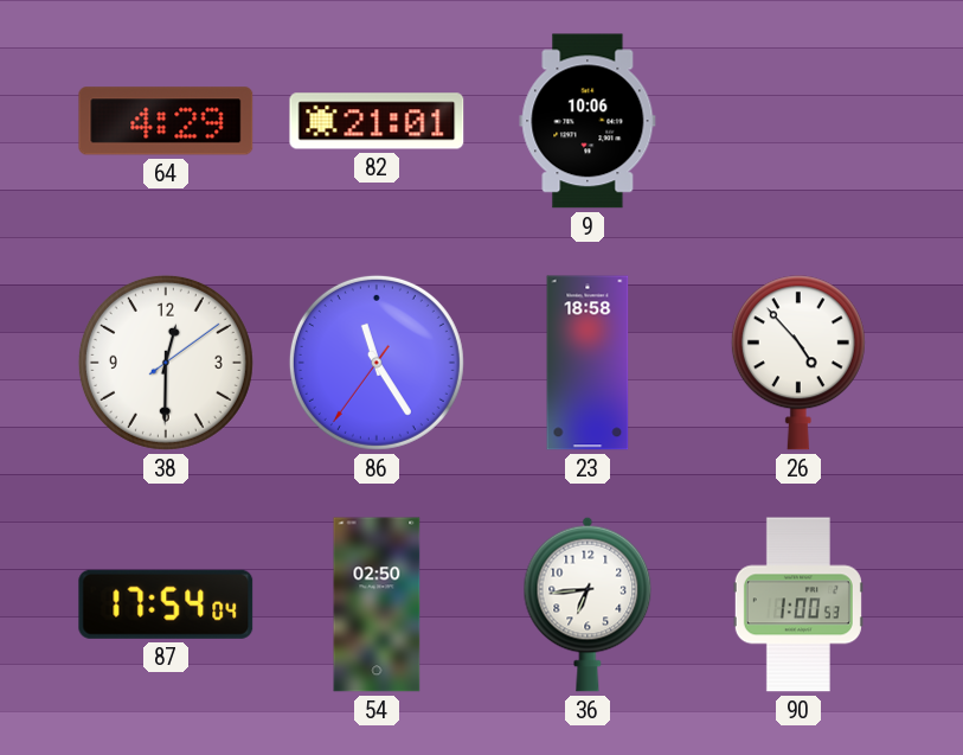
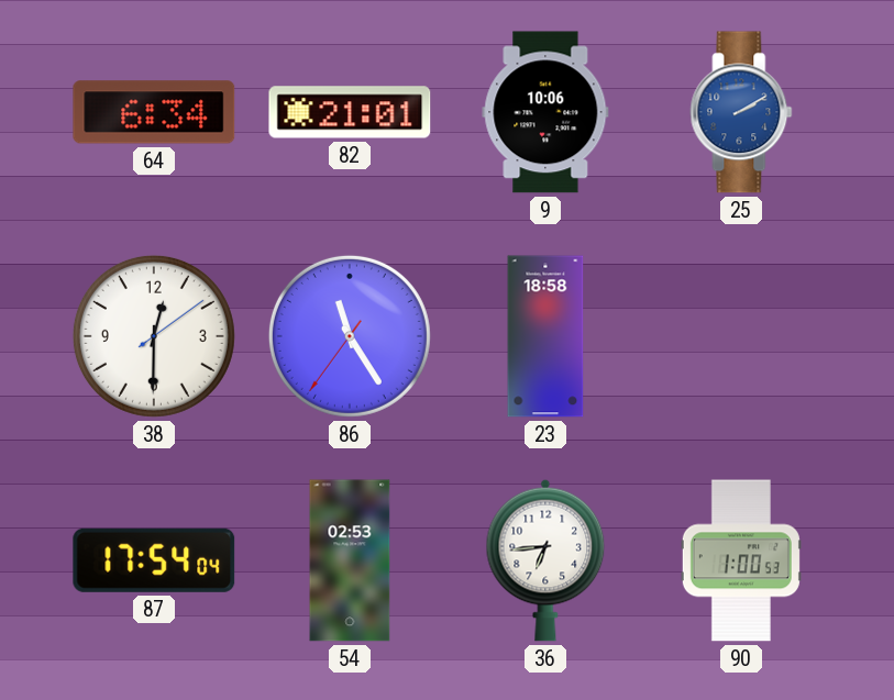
64: 4:29 -> 6:34 (154, 112)
25: none -> 2:10 (741, 112)
26: 4:53 -> none (798, 363)
54: 02:50 -> 02:53 (350, 560)
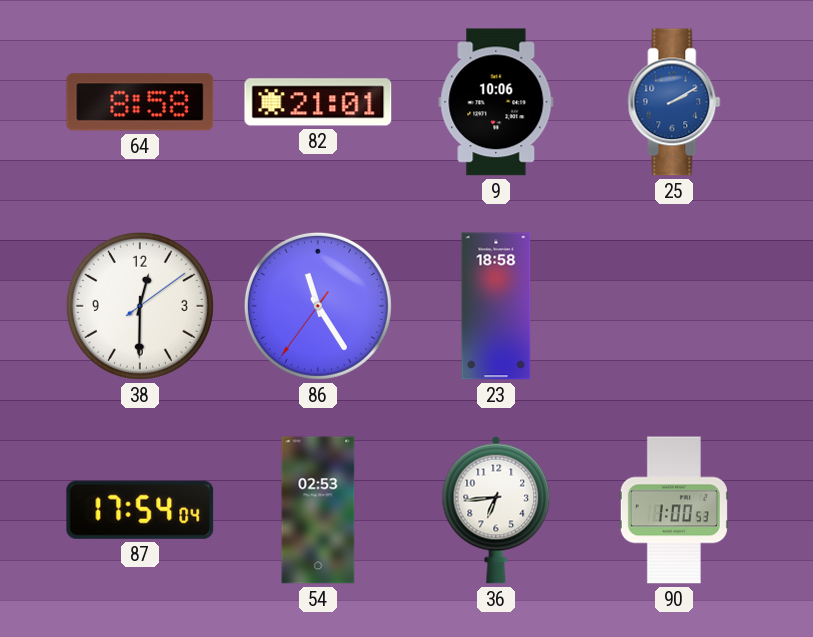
64: 6:34 -> 8:58 (140, 102)
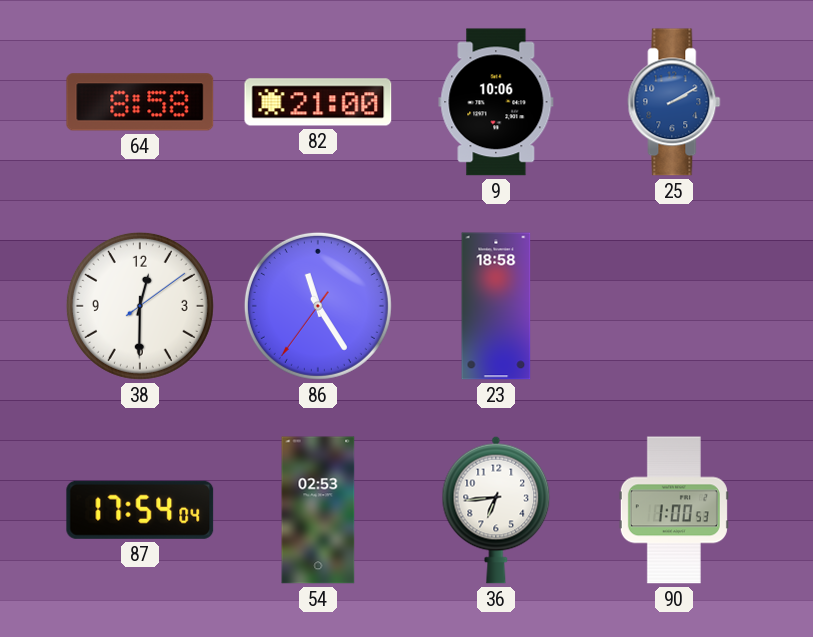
82: 21:01 -> 21:00 (318, 102)
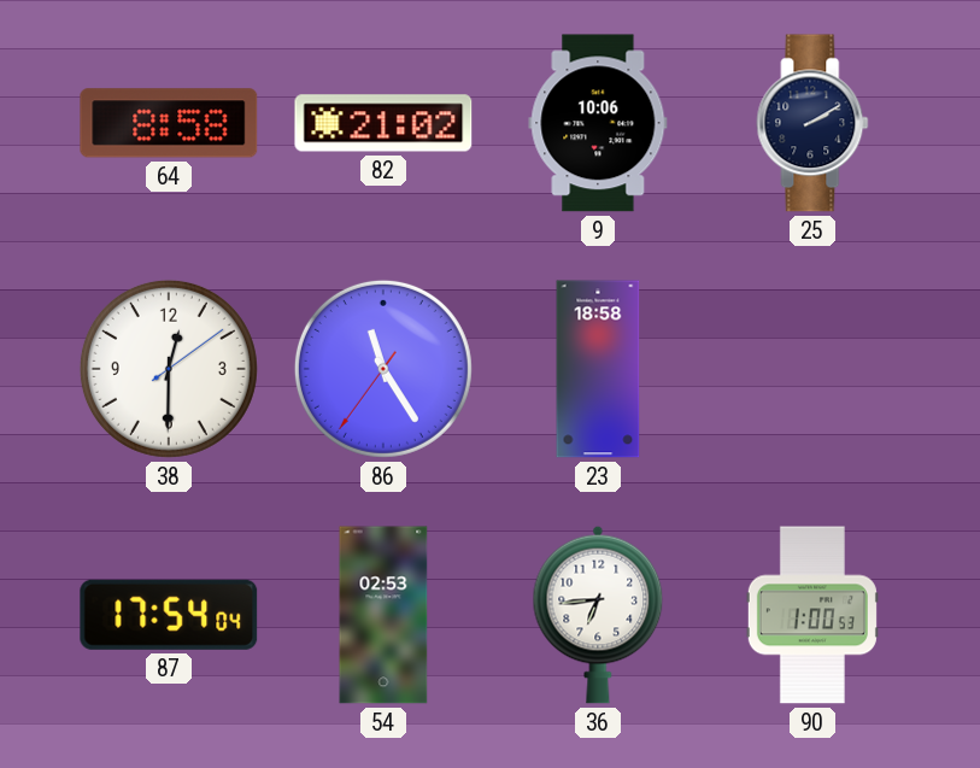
82: 21:00 -> 21:02 (383, 123)
25 dial: blue -> navy (812, 123)
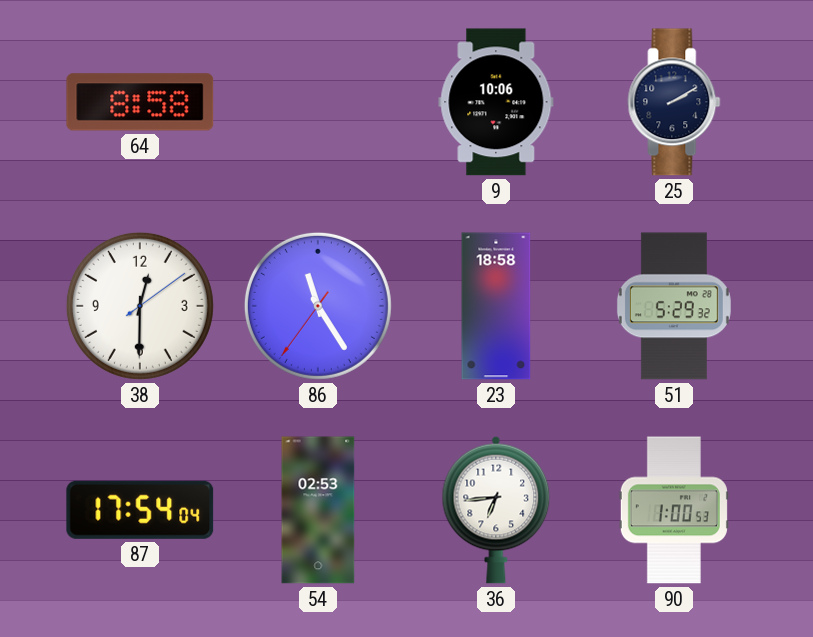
82: 21:02 -> none (383, 123)
51: none -> 5:29 (674, 306)
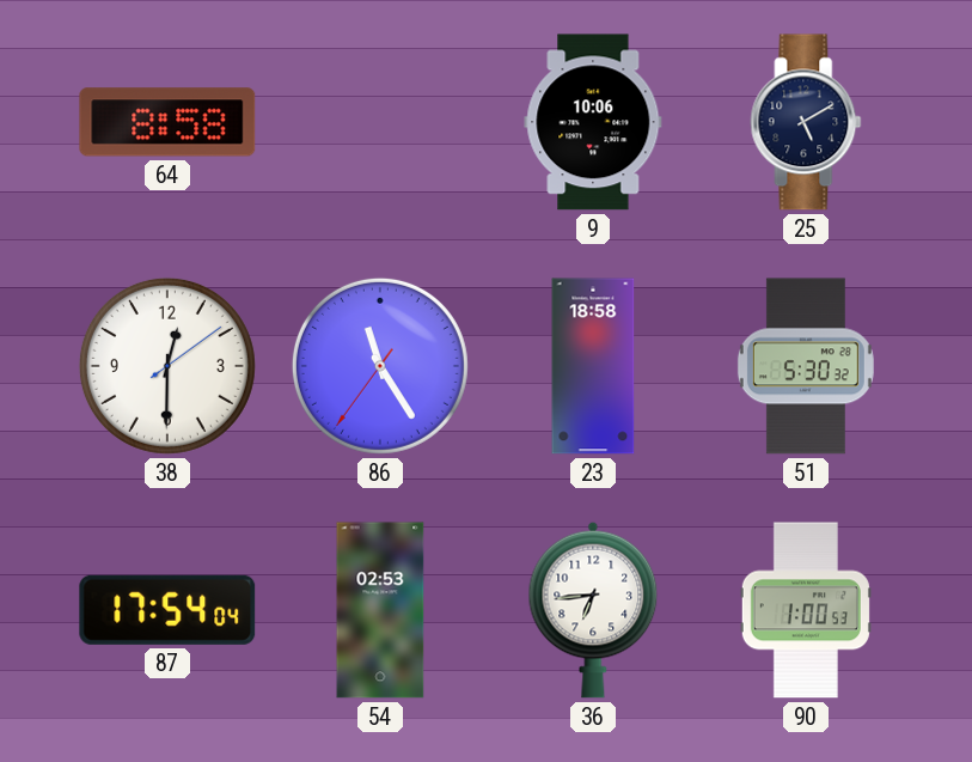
25: 2:10 -> 5:10 (806, 122)
51: 5:29 -> 5:30 (806, 366)
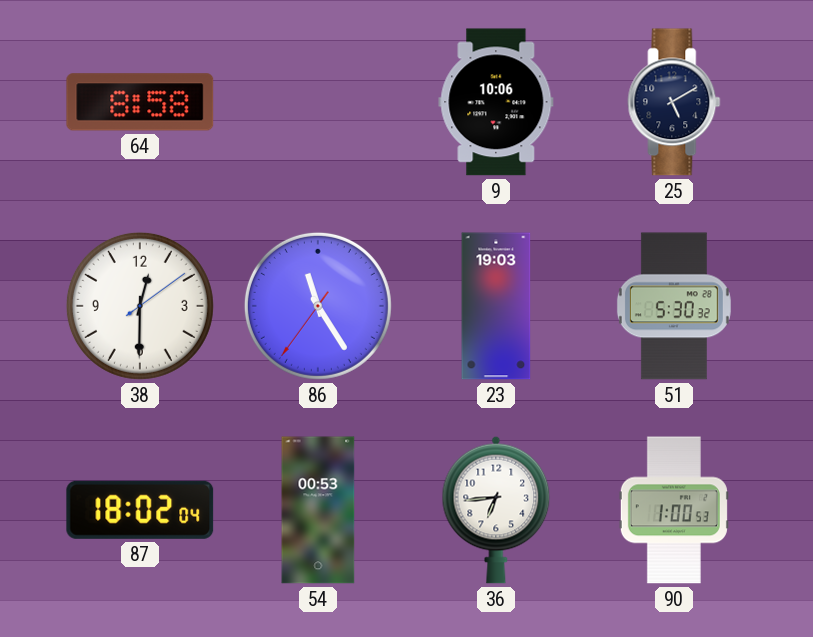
23: 18:58 -> 19:03 (496, 306)
87: 17:54 -> 18:02 (140, 510)
54: 02:53 -> 00:53 (318, 510)
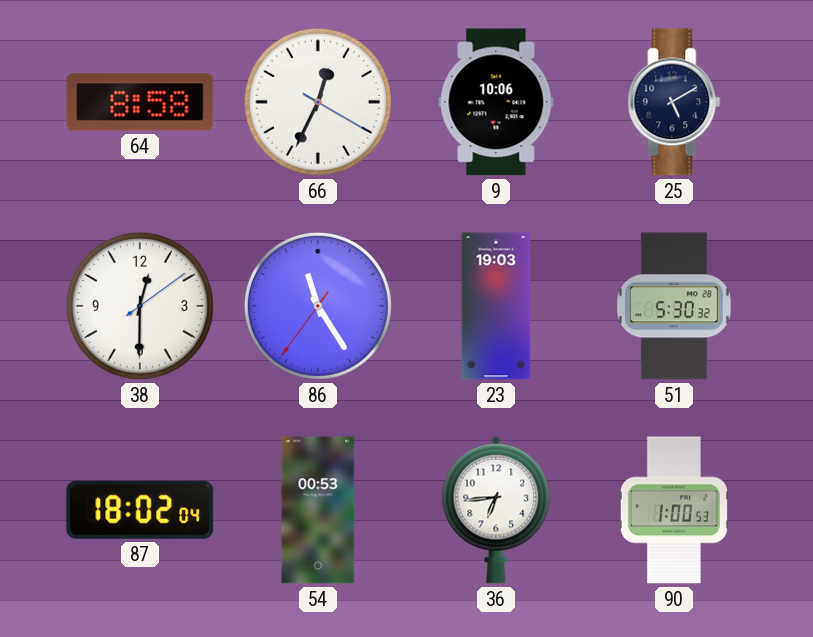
66: none -> 12:34 (318, 102)
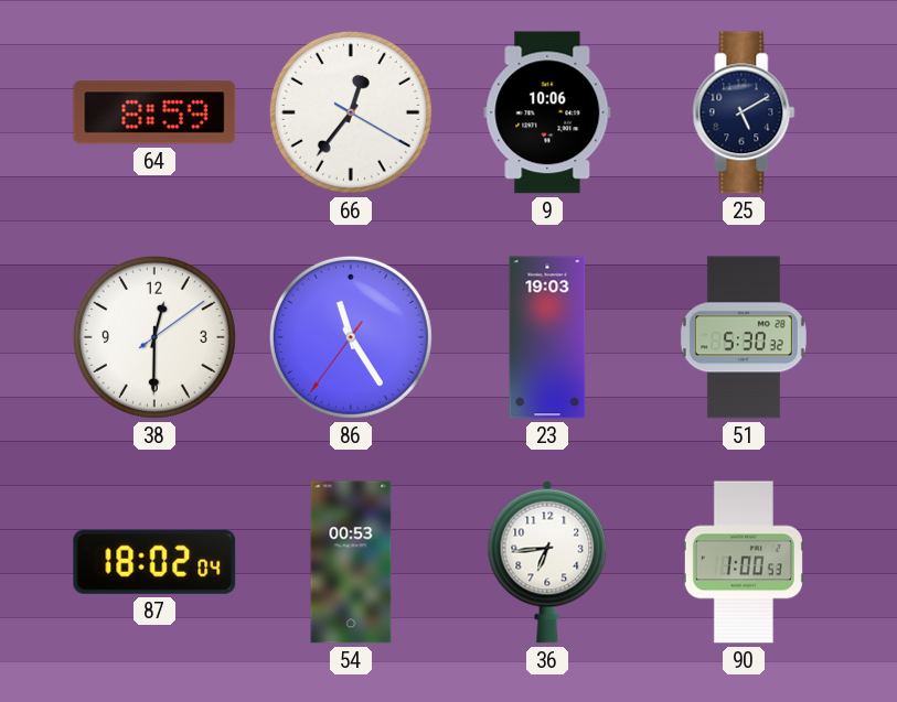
64: 8:58 -> 8:59 (154, 112)
66: 12:34 -> 12:36 (351, 112)
